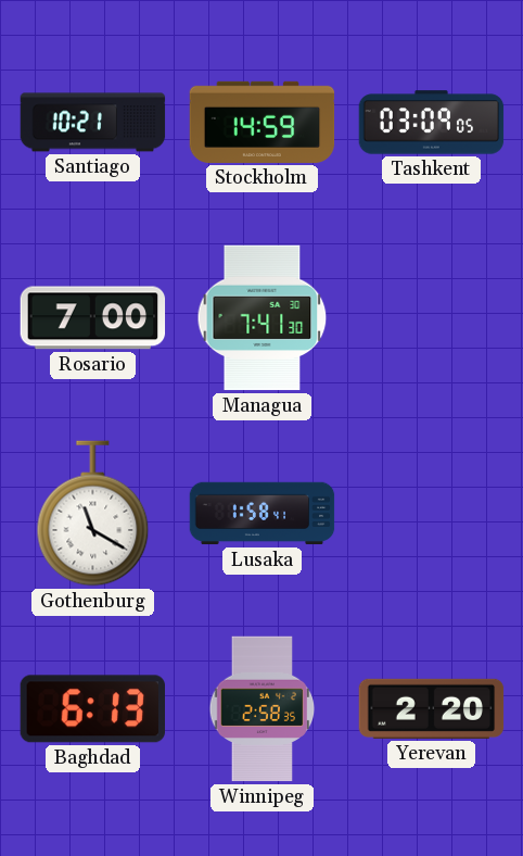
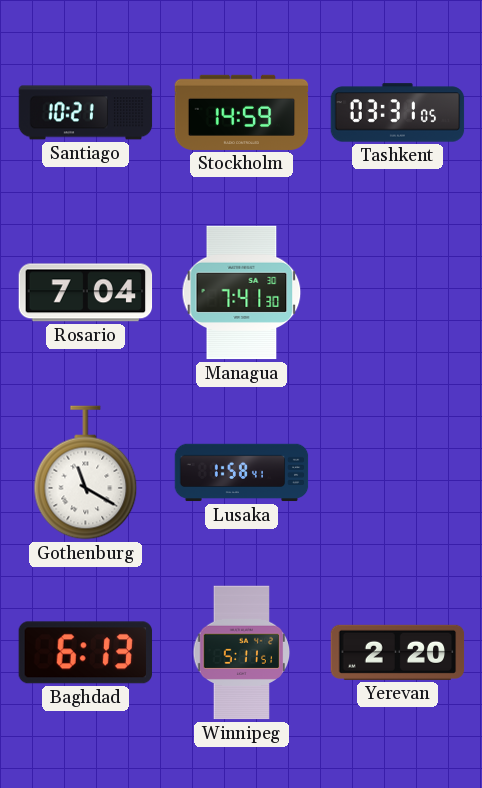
Tashkent: 03:09 -> 03:31 (398, 113)
Rosario: 7:00 -> 7:04 (86, 293)
Winnipeg: 2:58 -> 5:11 (242, 653)
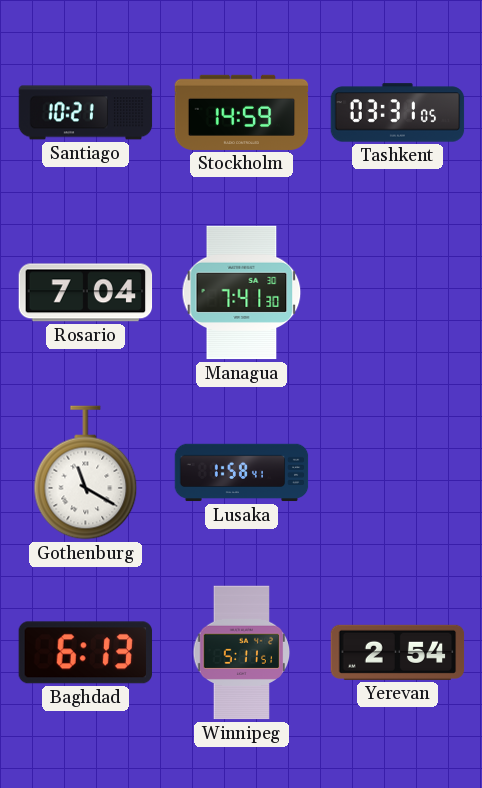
Yerevan: 2:20 -> 2:54 (398, 652)
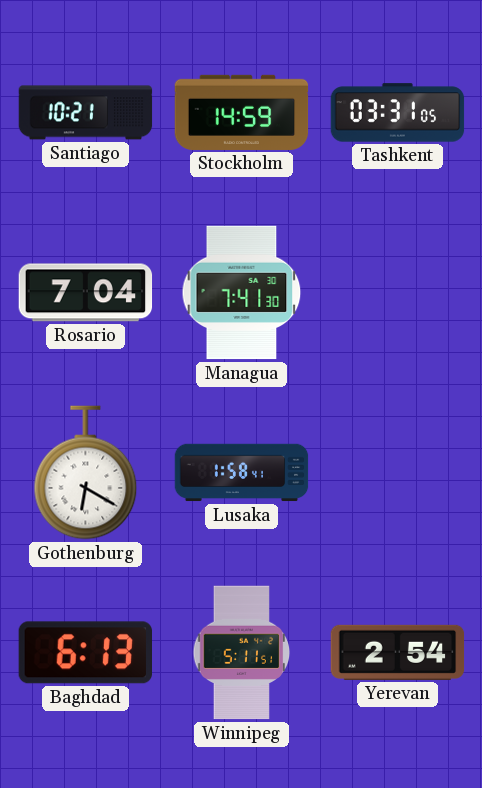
Gothenburg: 11:20 -> 6:20 (86, 473)
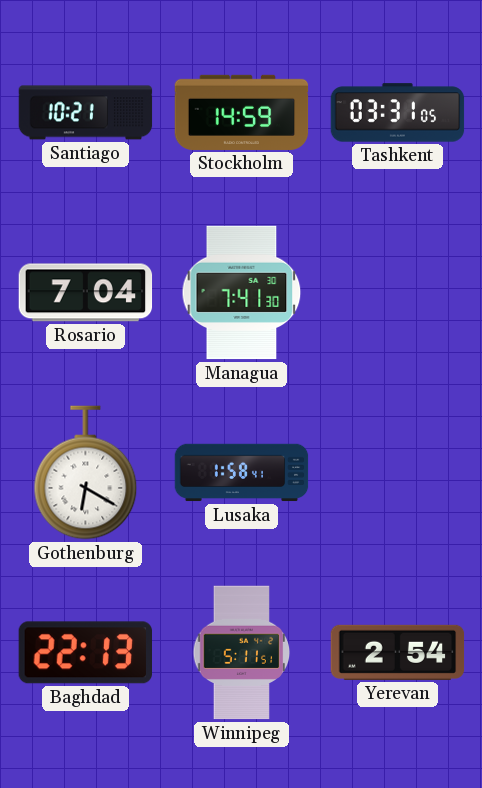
Baghdad: 6:13 -> 22:13 (85, 653)
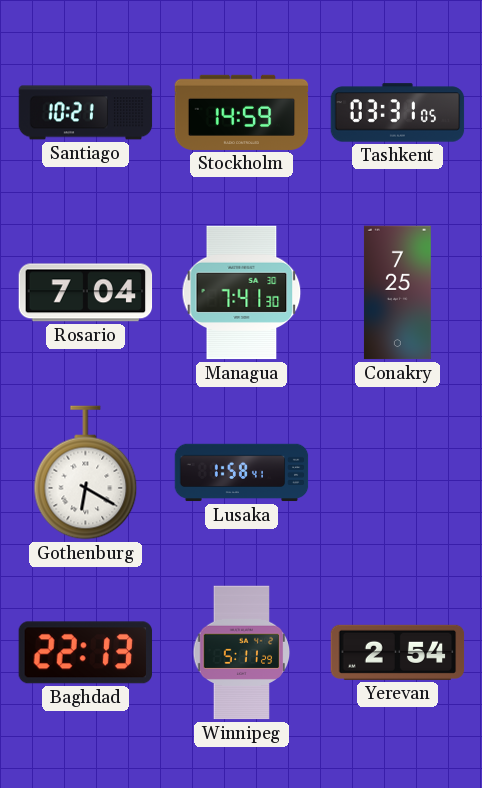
Conakry: none -> 7:25 (397, 293)
Winnipeg: 5:11:51 -> 5:11:29 (242, 653)
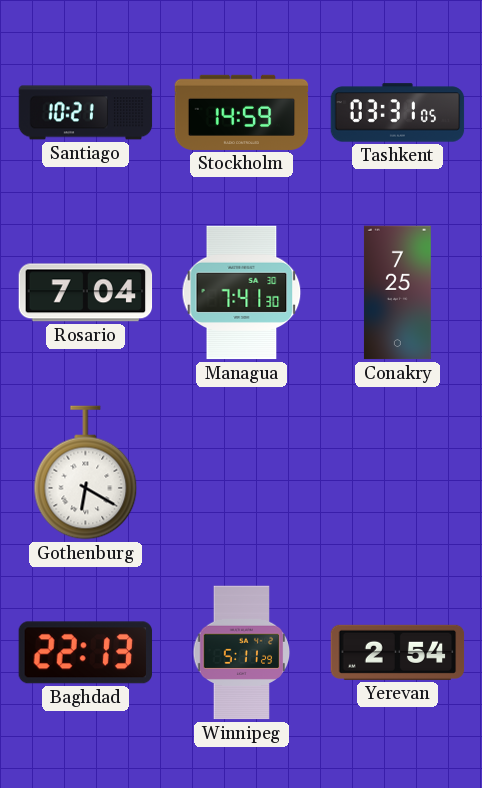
Lusaka: 1:58 -> none (242, 473)
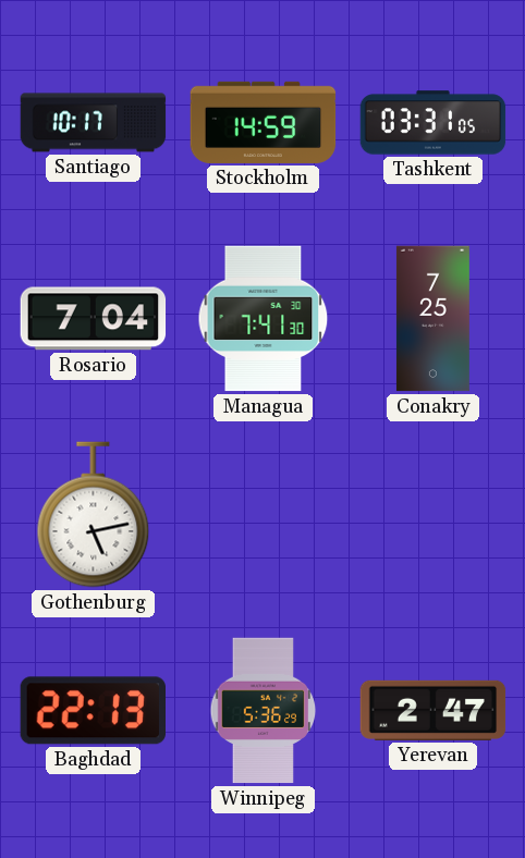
Santiago: 10:21 -> 10:17 (94, 123)
Gothenburg: 6:20 -> 5:13 (94, 515)
Winnipeg: 5:11 -> 5:36 (264, 711)
Yerevan: 2:54 -> 2:47 (434, 710)
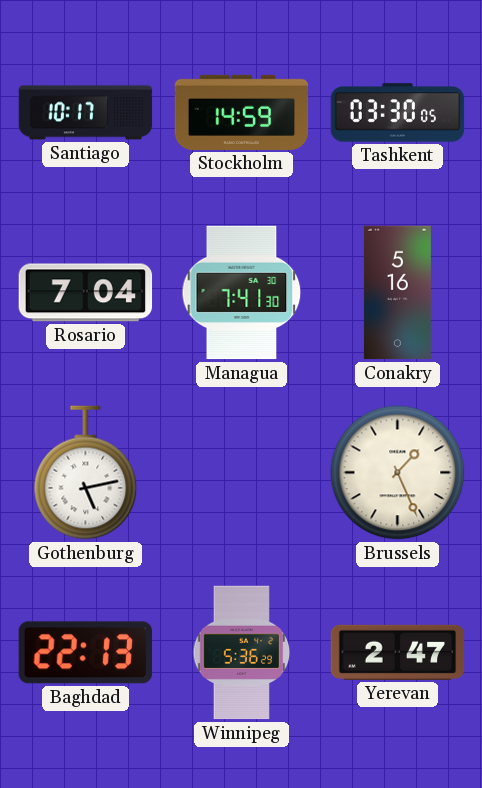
Tashkent: 03:31 -> 03:30 (398, 113)
Conakry: 7:25 -> 5:16 (397, 293)
Brussels: none -> 1:26 (398, 473)
